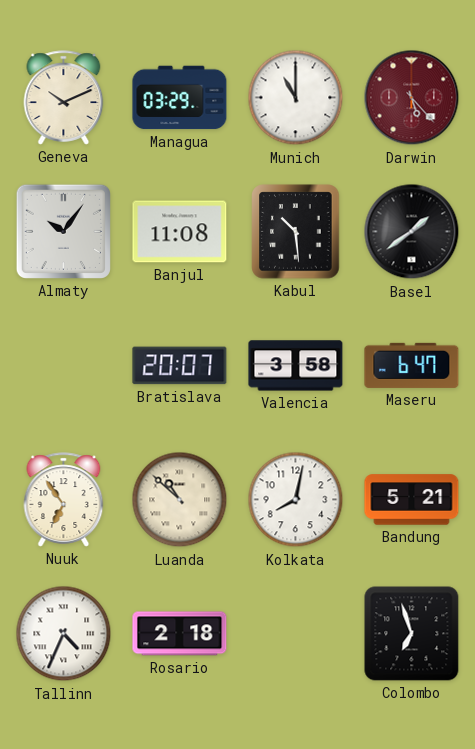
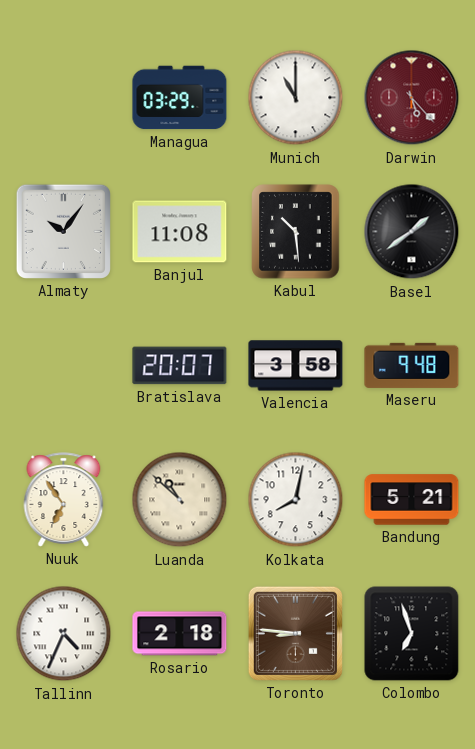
Geneva: 10:11 -> none (64, 98)
Maseru: 6:47 -> 9:48 (412, 365)
Toronto: none -> 8:46 (295, 633)
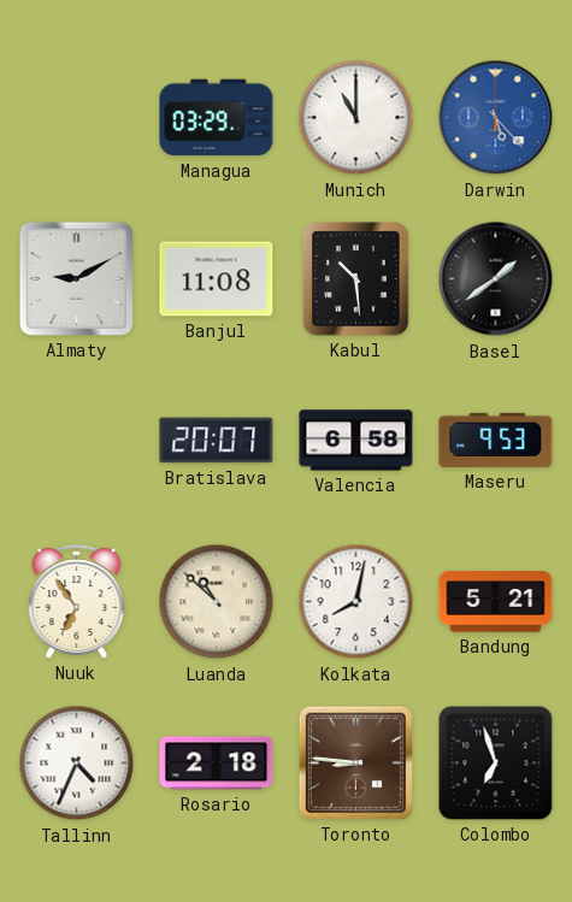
Darwin dial: burgundy -> blue (496, 118)
Almaty: 10:06 -> 9:10 (76, 278)
Valencia: 3:58 -> 6:58 (356, 441)
Maseru: 9:48 -> 9:53 (496, 440)
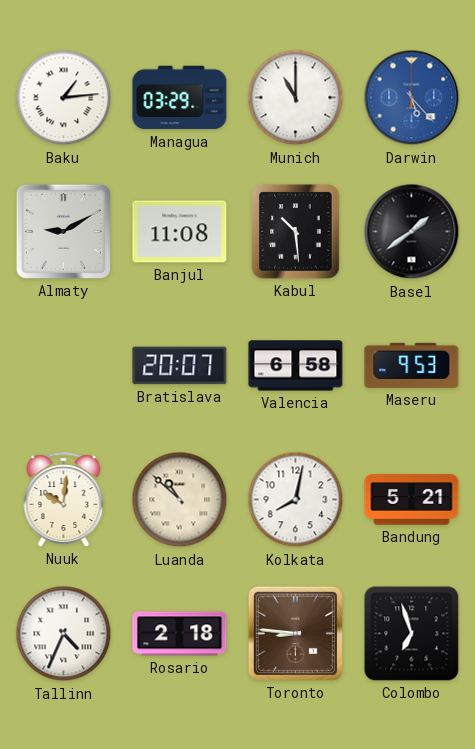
Baku: none -> 1:14 (64, 98)
Nuuk: 6:54 -> 10:01 (64, 500)
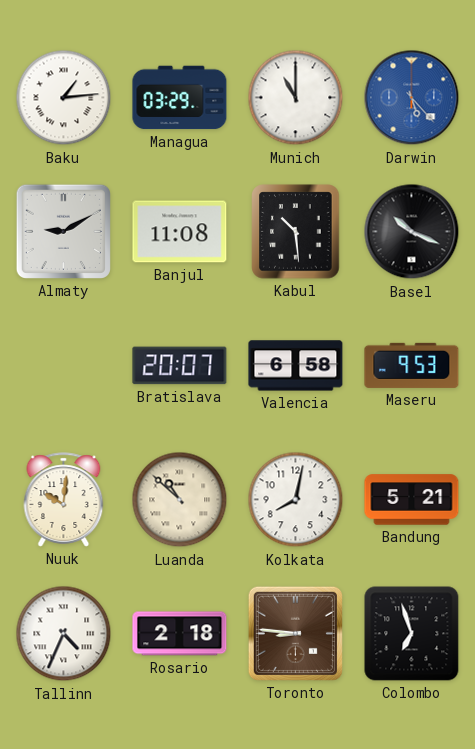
Basel: 1:39 -> 10:19 (412, 232)
